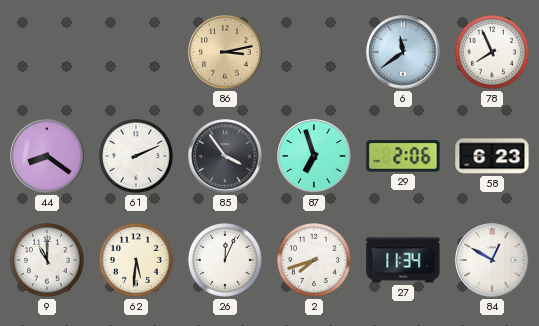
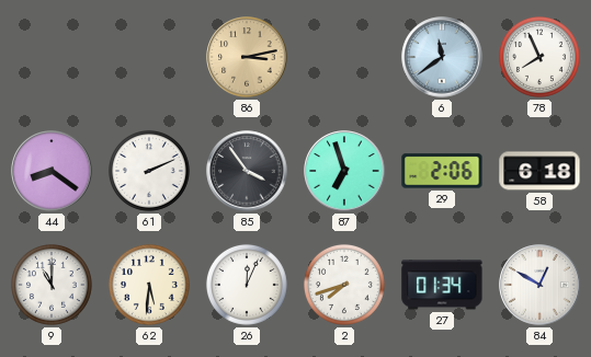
58: 6:23 -> 6:18 (539, 171)
27: 11:34 -> 01:34 (442, 285)
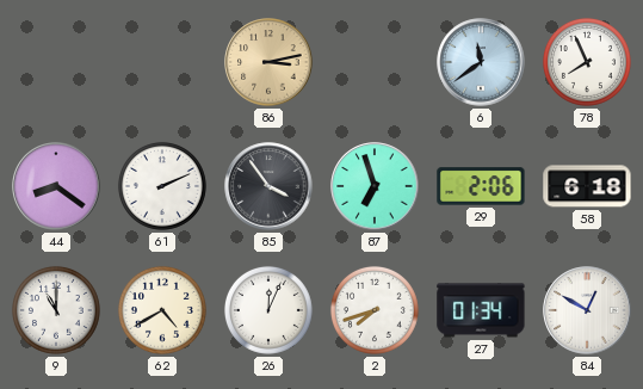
62: 5:31 -> 4:40 (162, 310)
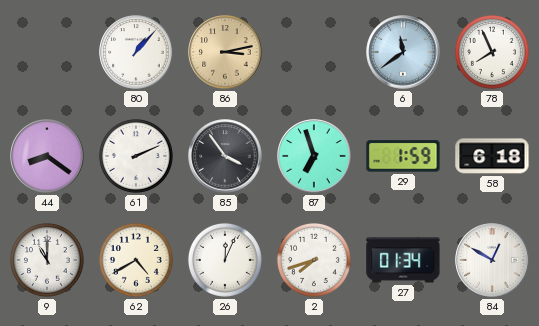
80: none -> 1:07 (136, 52)
29: 2:06 -> 1:59 (403, 156)
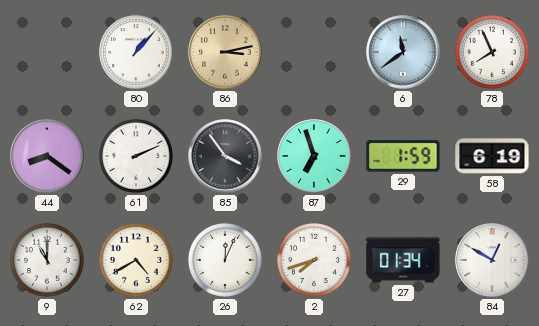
58: 6:18 -> 6:19 (492, 156)
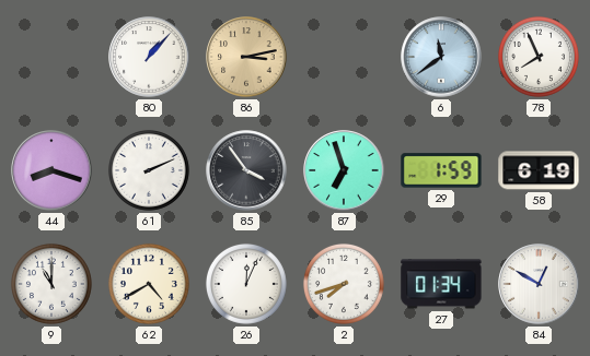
44: 8:21 -> 8:18 (51, 170)
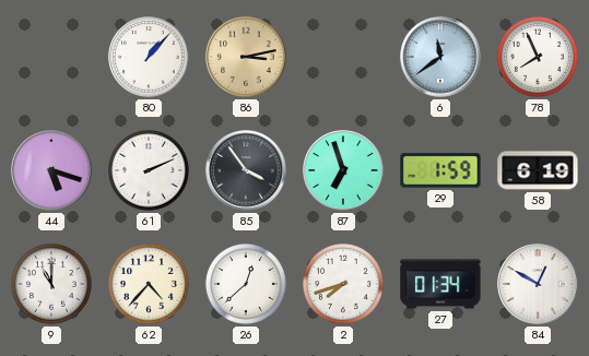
44: 8:18 -> 5:18 (51, 170)
62: 4:40 -> 4:37 (149, 284)
26: 12:04 -> 12:38 (246, 284)
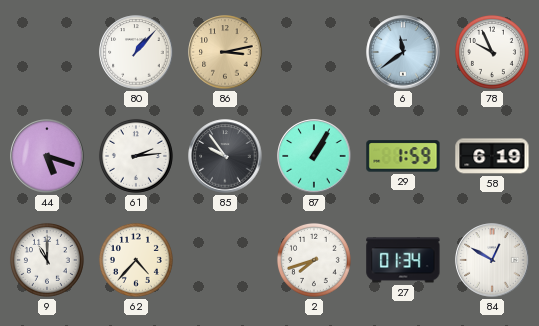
78: 7:56 -> 9:56 (492, 52)
61: 2:11 -> 2:14 (136, 156)
85: 3:54 -> 9:54 (225, 156)
87: 6:57 -> 1:05 (314, 156)
26: 12:38 -> none (246, 284)
